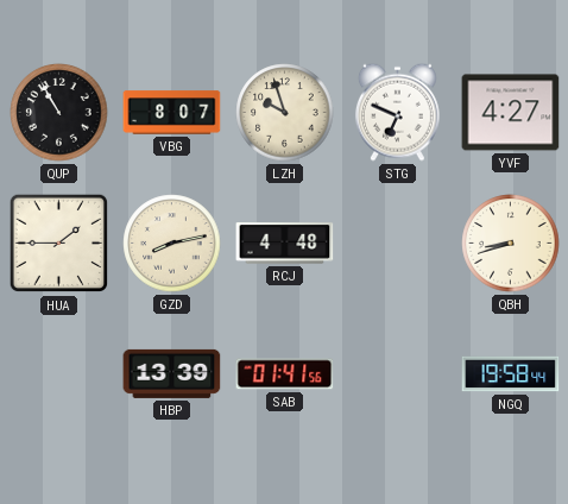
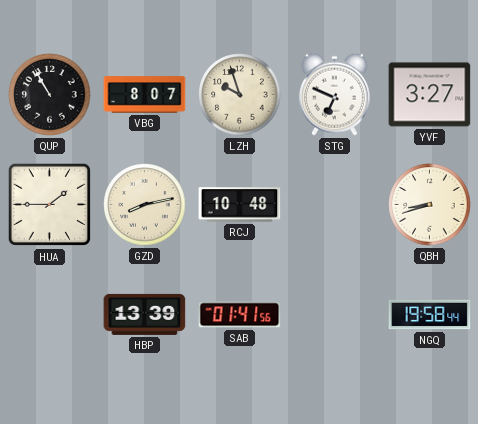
YVF: 4:27 -> 3:27 (430, 95)
RCJ: 4:48 -> 10:48 (240, 205)
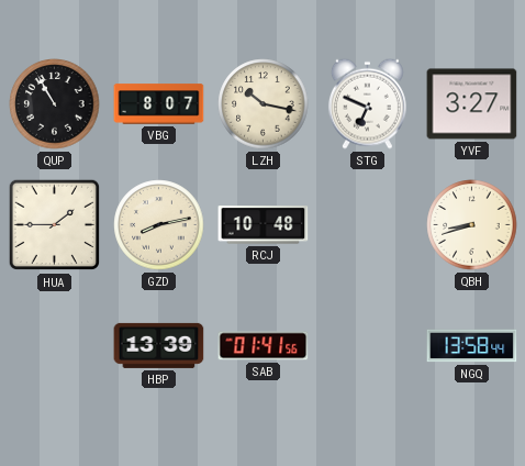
LZH: 9:57 -> 10:17 (264, 104)
NGQ: 19:58 -> 13:58 (472, 346)
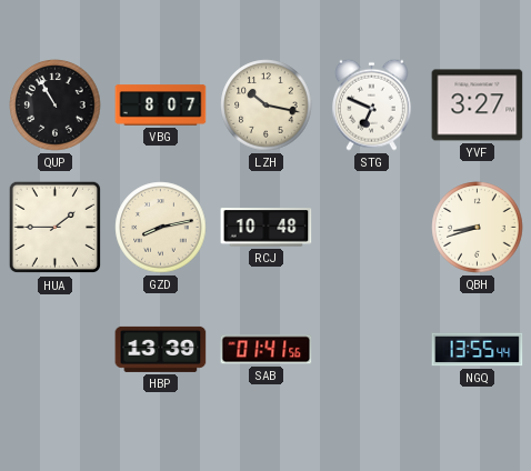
NGQ: 13:58 -> 13:55 (478, 350)
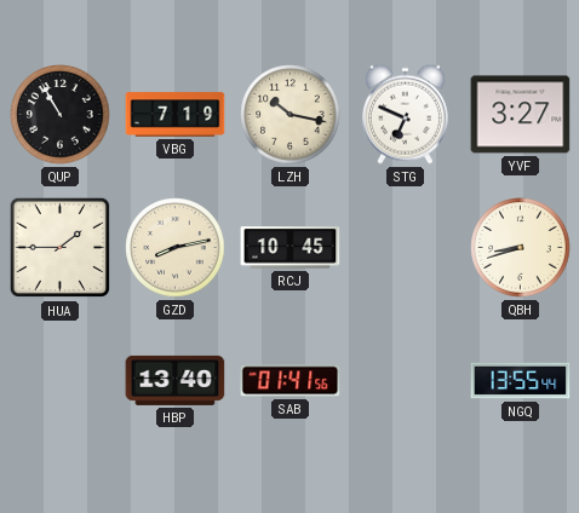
VBG: 8:07 -> 7:19 (176, 115)
RCJ: 10:48 -> 10:45 (291, 248)
HBP: 13:39 -> 13:40 (176, 380)
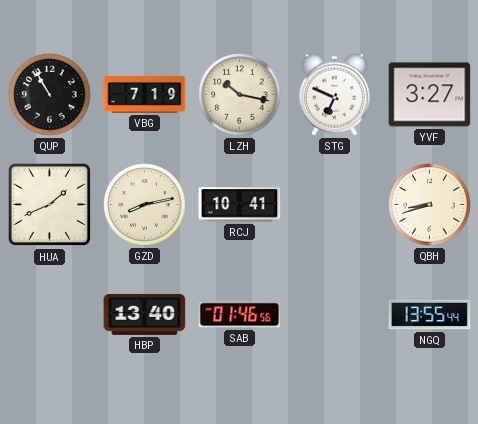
HUA: 1:45 -> 1:41 (50, 205)
RCJ: 10:45 -> 10:41 (240, 205)
SAB: 01:41 -> 01:46 (240, 315)
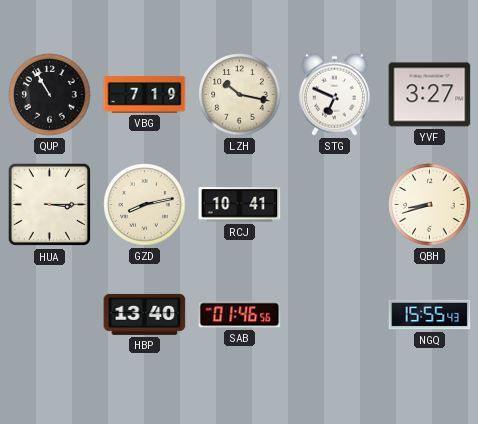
HUA: 1:41 -> 3:15 (50, 205)
NGQ: 13:55 -> 15:55 (430, 315)
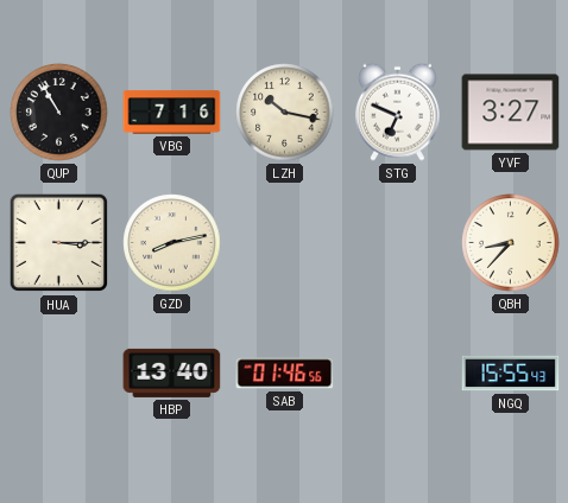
VBG: 7:19 -> 7:16 (172, 113)
RCJ: 10:41 -> none (240, 205)
QBH: 8:42 -> 8:37 (511, 243)
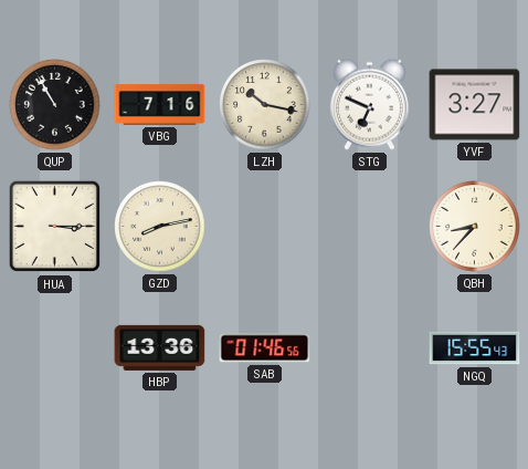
HBP: 13:40 -> 13:36 (160, 347)
